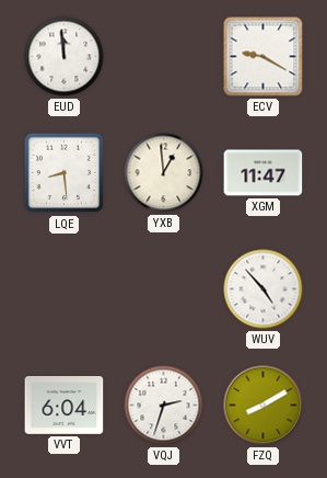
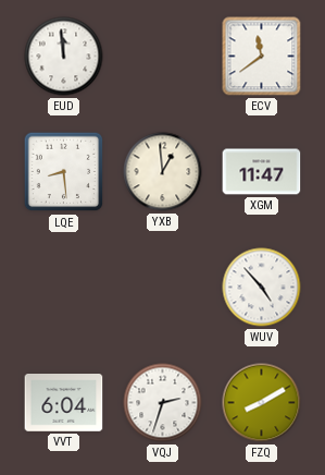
ECV: 9:20 -> 11:39 (262, 57)
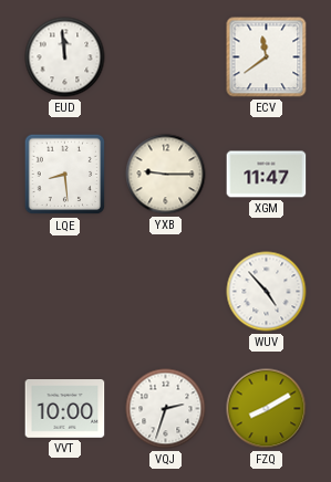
YXB: 12:59 -> 9:15 (166, 175)
VVT: 6:04 -> 10:00 (65, 409)
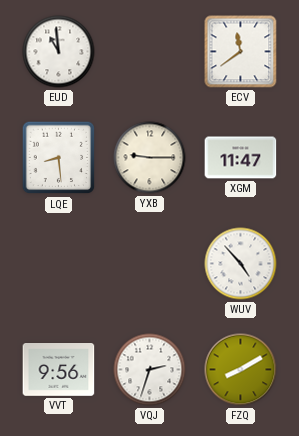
EUD: 11:59 -> 10:59 (59, 52)
VVT: 10:00 -> 9:56 (59, 370)
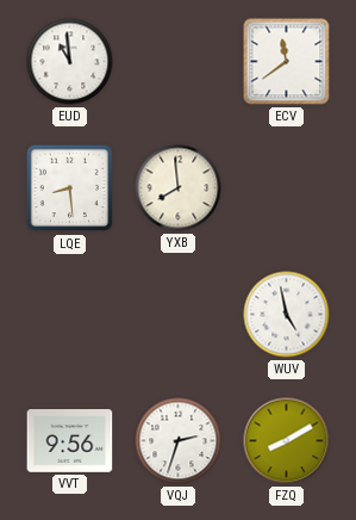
YXB: 9:15 -> 7:59 (179, 188)
XGM: 11:47 -> none (241, 158)
WUV: 4:53 -> 4:58 (287, 315)
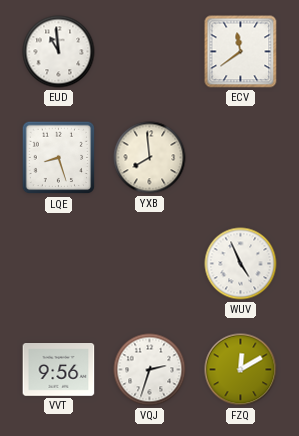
LQE: 8:29 -> 8:27 (59, 158)
WUV: 4:58 -> 4:56 (241, 264)
FZQ: 8:10 -> 12:10 (241, 370)
